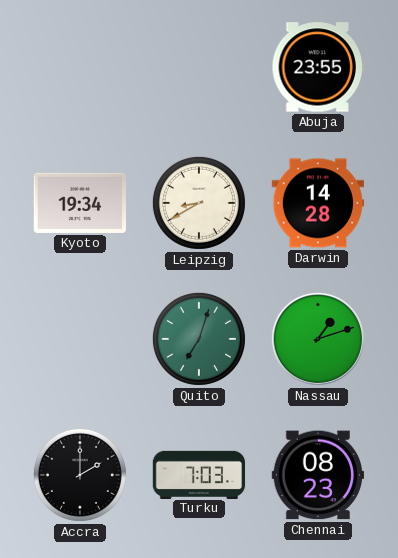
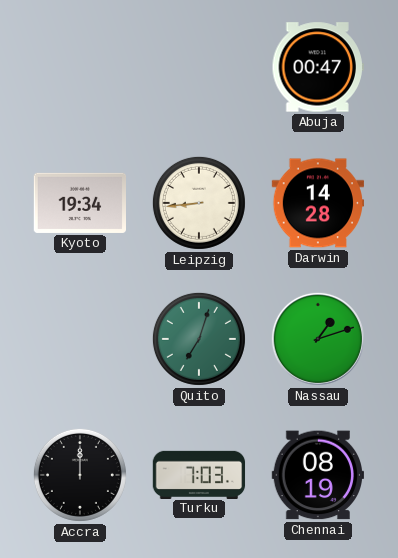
Abuja: 23:55 -> 00:47 (317, 67)
Leipzig: 8:40 -> 8:44 (199, 203)
Accra: 2:00 -> 12:00 (80, 475)
Chennai: 08:23 -> 08:19 (317, 475)
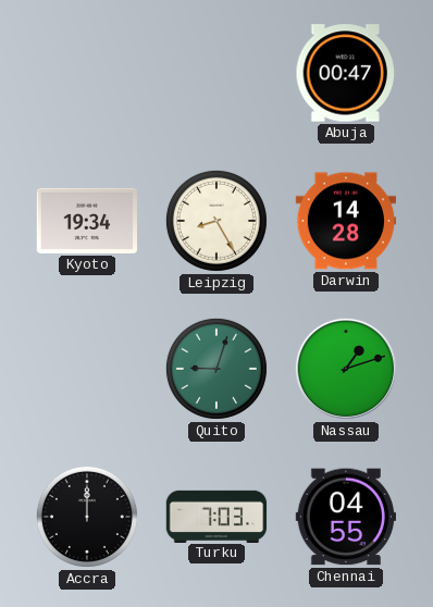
Leipzig: 8:44 -> 8:25 (216, 221)
Quito: 7:03 -> 9:03 (216, 369)
Chennai: 08:19 -> 04:55 (345, 517)
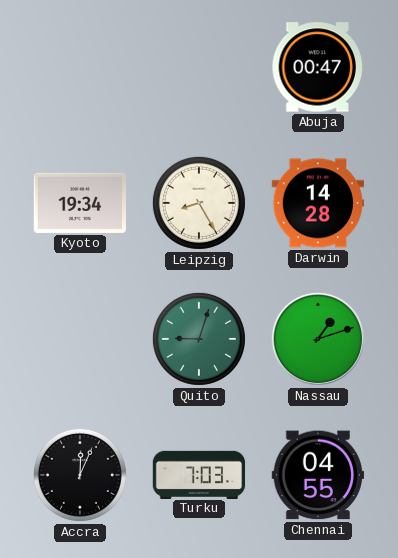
Accra: 12:00 -> 12:04 (80, 475)
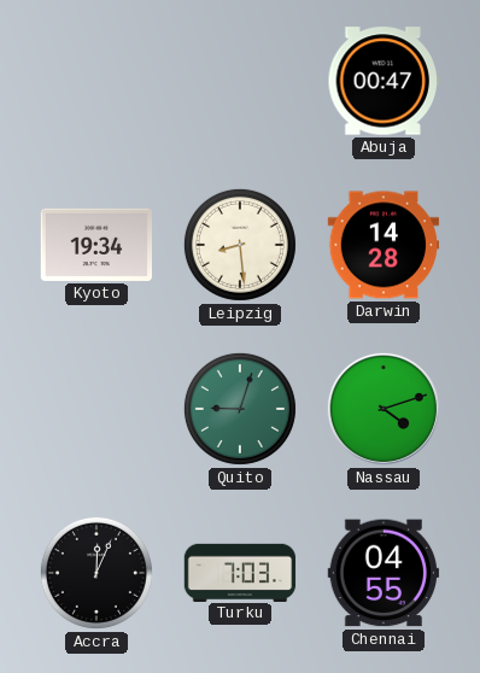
Leipzig: 8:25 -> 8:29 (240, 245)
Nassau: 1:12 -> 4:12 (384, 409)
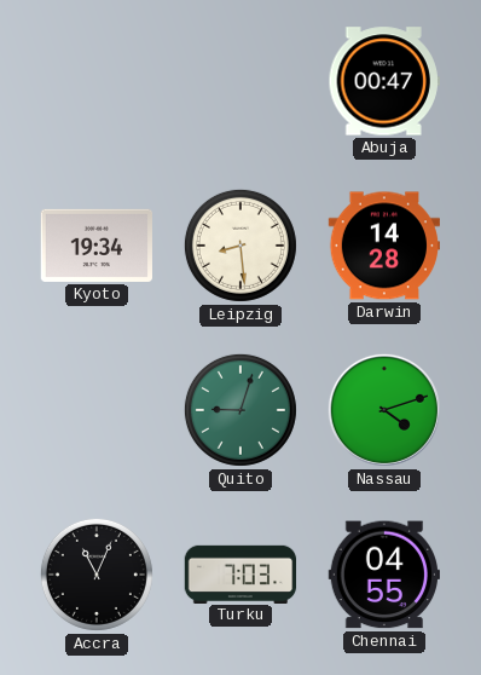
Accra: 12:04 -> 11:04 (97, 575)
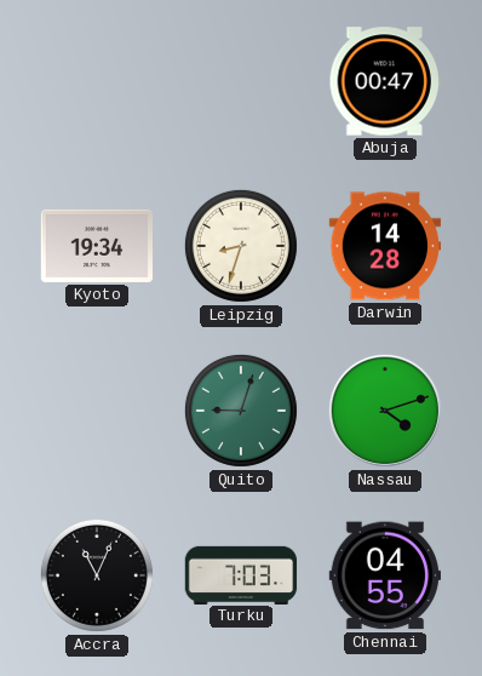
Leipzig: 8:29 -> 8:33 (241, 246)
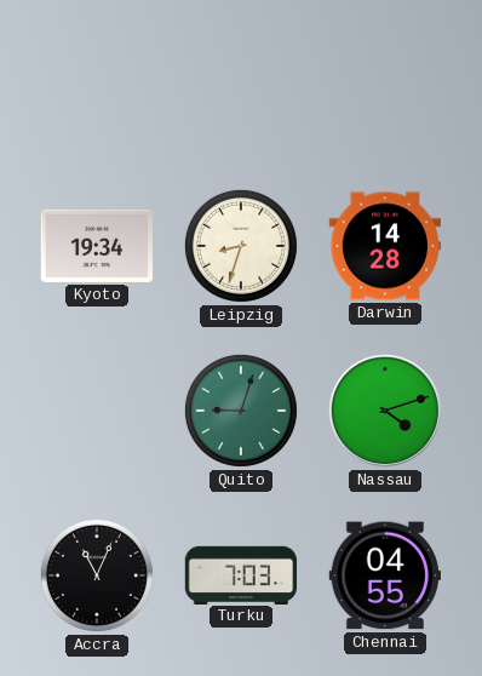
Abuja: 00:47 -> none (384, 81)
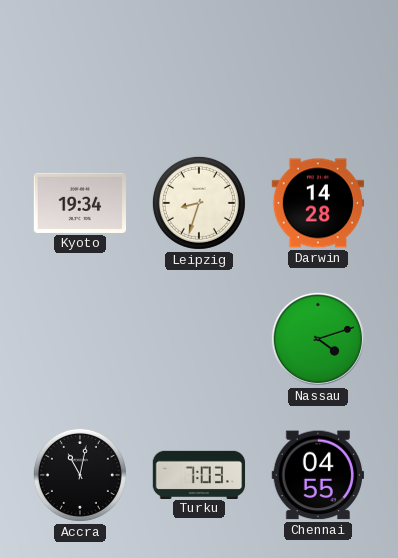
Quito: 9:03 -> none (241, 411)
Accra: 11:04 -> 11:02 (80, 475)
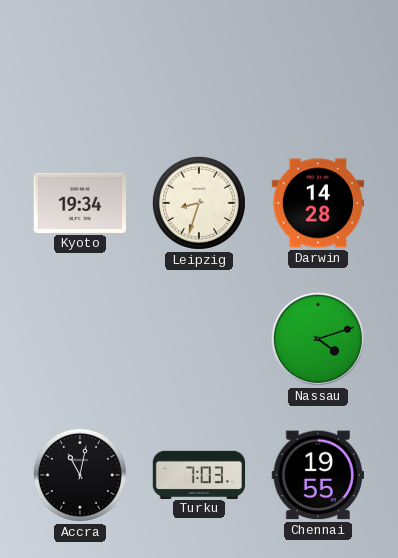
Chennai: 04:55 -> 19:55 (317, 475)
